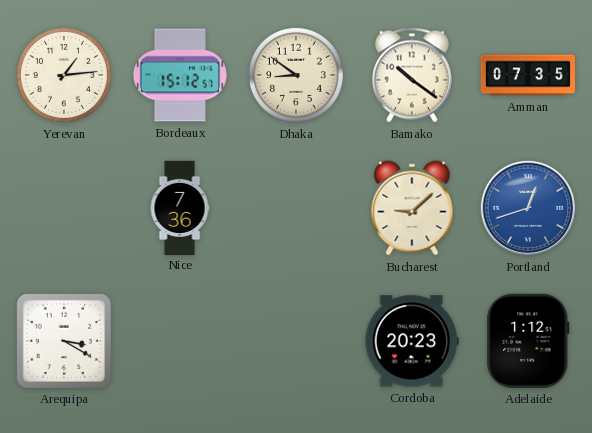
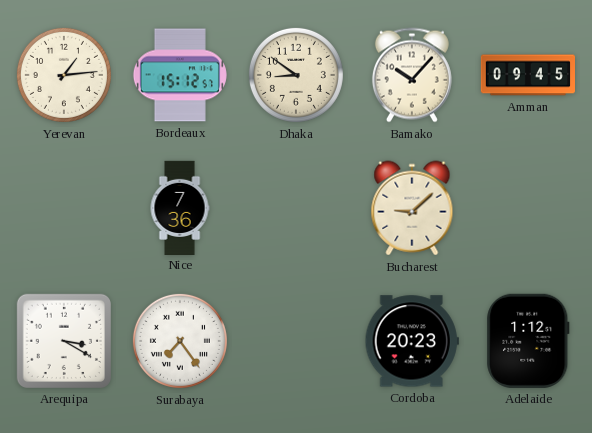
Bamako: 10:21 -> 10:07 (412, 75)
Amman: 07:35 -> 09:45 (527, 75)
Portland: 12:42 -> none (528, 208)
Surabaya: none -> 7:24 (180, 341)
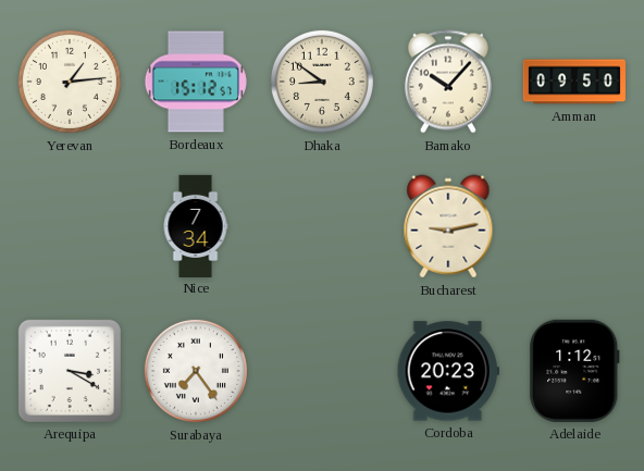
Amman: 09:45 -> 09:50 (573, 82)
Nice: 7:36 -> 7:34 (196, 225)
Bucharest: 9:08 -> 9:13 (448, 226)
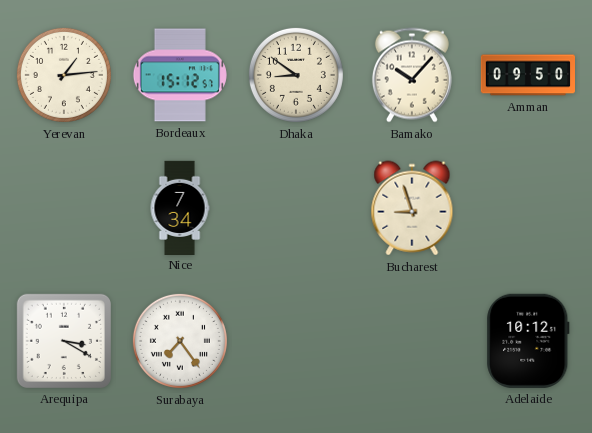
Bucharest: 9:13 -> 8:57 (412, 208)
Cordoba: 20:23 -> none (448, 371)
Adelaide: 1:12 -> 10:12 (528, 341)
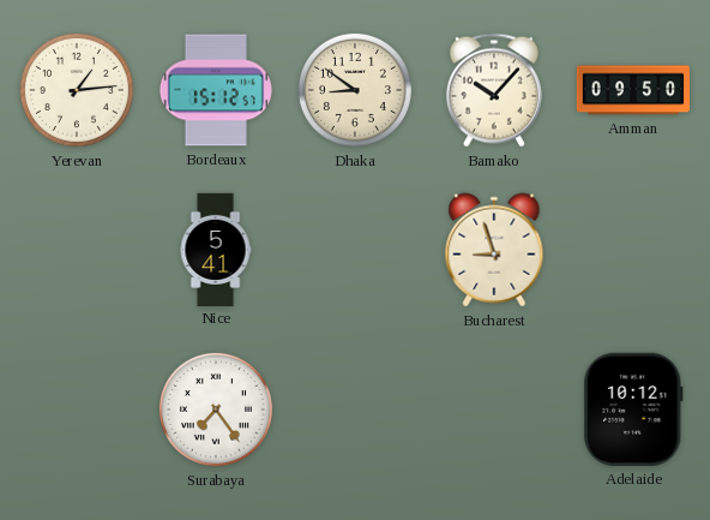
Nice: 7:34 -> 5:41 (216, 249)
Arequipa: 3:20 -> none (64, 341)
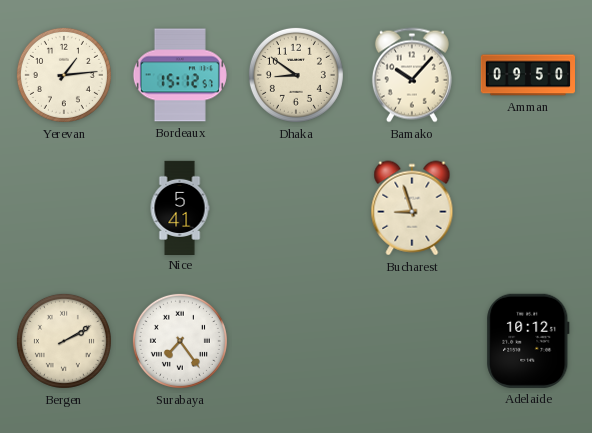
Bergen: none -> 2:10 (64, 341)
